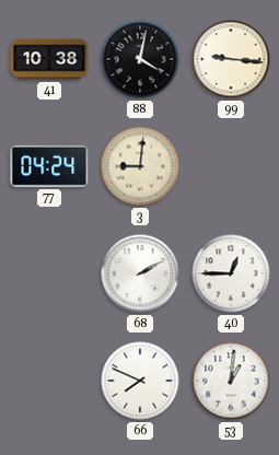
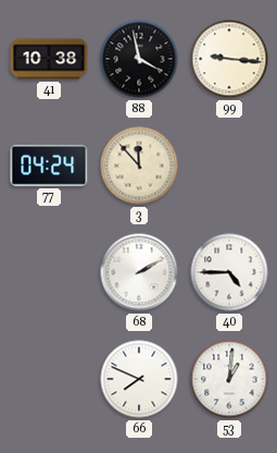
88: 4:02 -> 3:58 (139, 59)
3: 9:01 -> 11:53 (139, 166)
40: 12:45 -> 4:45 (229, 272)
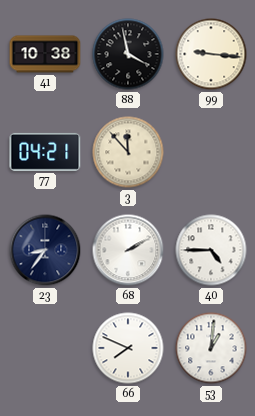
77: 04:24 -> 04:21 (45, 152)
23: none -> 8:36 (45, 250)
